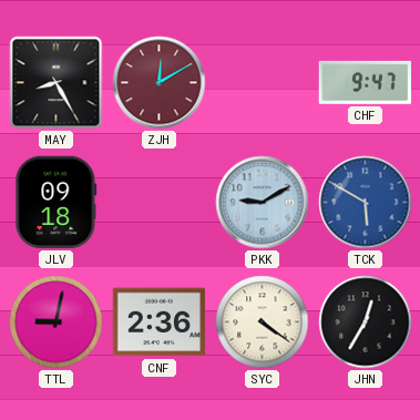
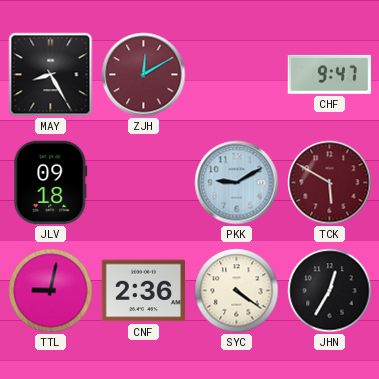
TCK dial: blue -> burgundy (330, 183)
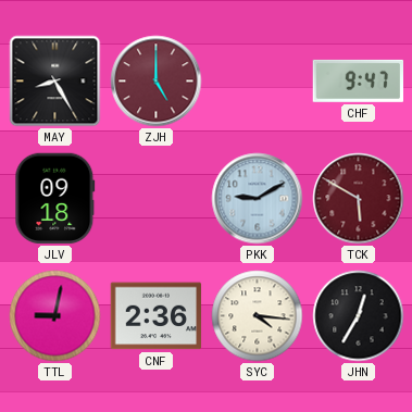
ZJH: 12:10 -> 5:00 (157, 82)
SYC: 4:21 -> 4:16 (258, 316)
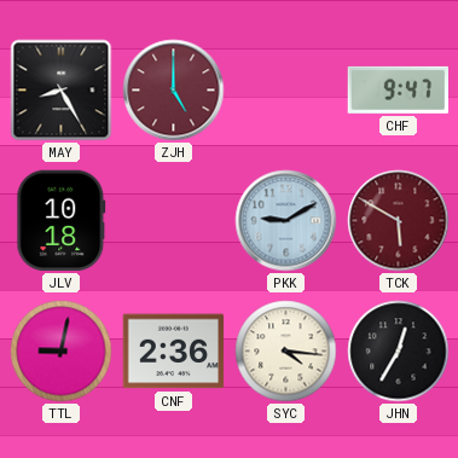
JLV: 09:18 -> 10:18 (62, 221)
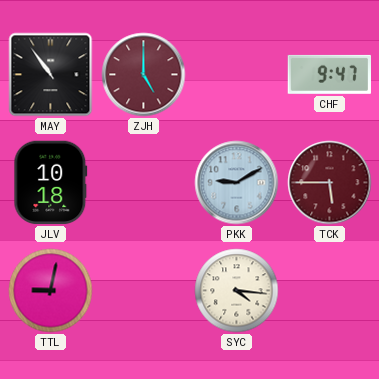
MAY: 8:25 -> 10:54 (51, 75)
TCK: 5:50 -> 5:45 (330, 183)
CNF: 2:36 -> none (174, 352)
JHN: 12:35 -> none (399, 352)
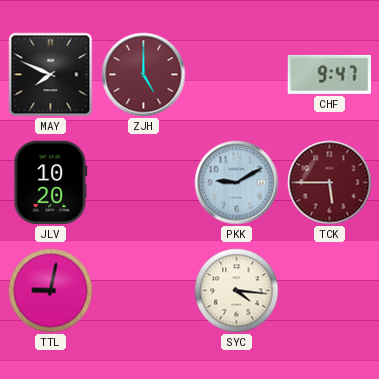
MAY: 10:54 -> 7:49 (51, 75)
JLV: 10:18 -> 10:20 (51, 183)
